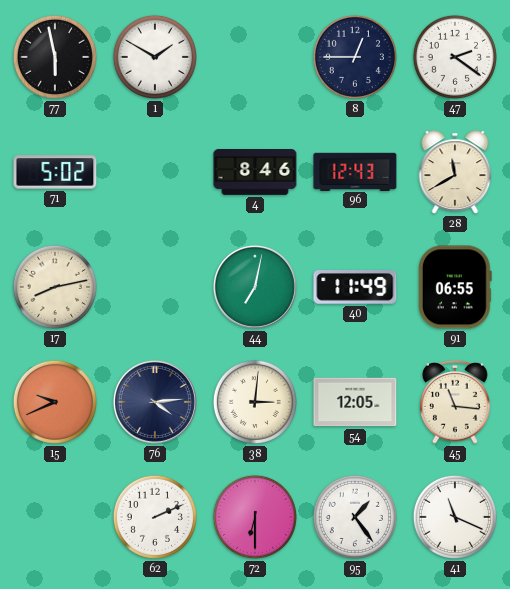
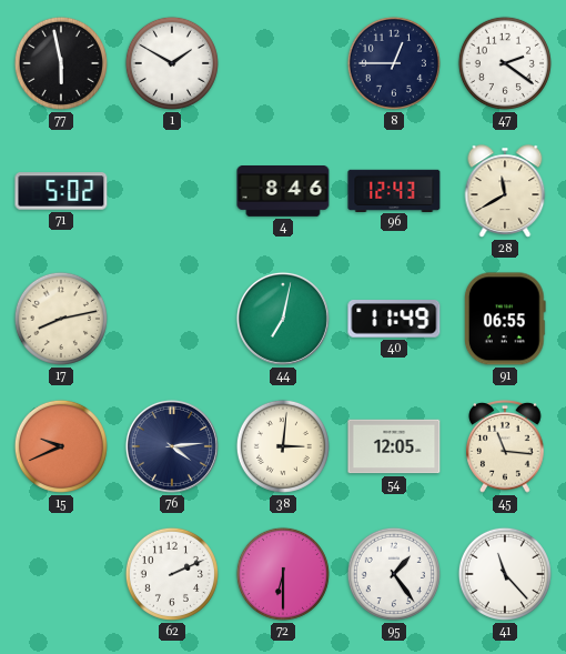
41: 11:19 -> 11:23 (505, 574)
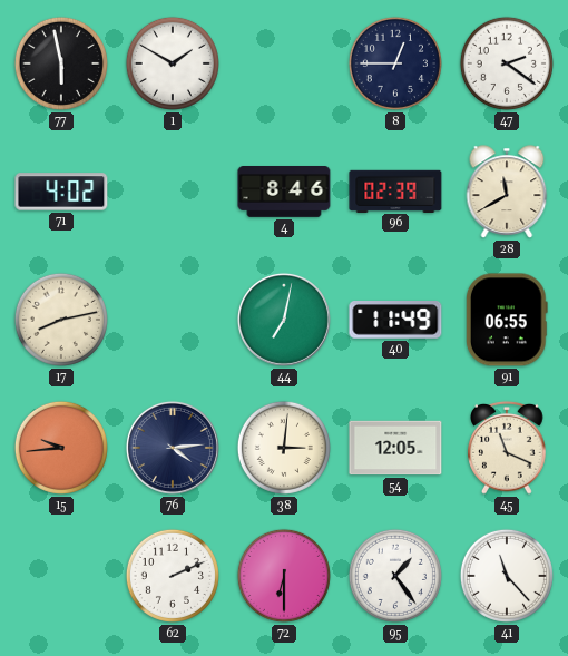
71: 5:02 -> 4:02 (61, 192)
96: 12:43 -> 02:39 (395, 190)
15: 9:41 -> 9:44 (61, 448)
45: 11:16 -> 11:19 (507, 448)
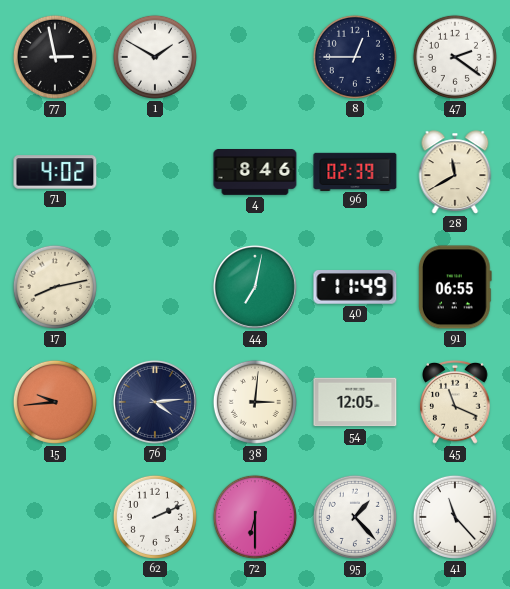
77: 5:58 -> 2:58 (55, 57)
95: 1:24 -> 1:23 (355, 517)
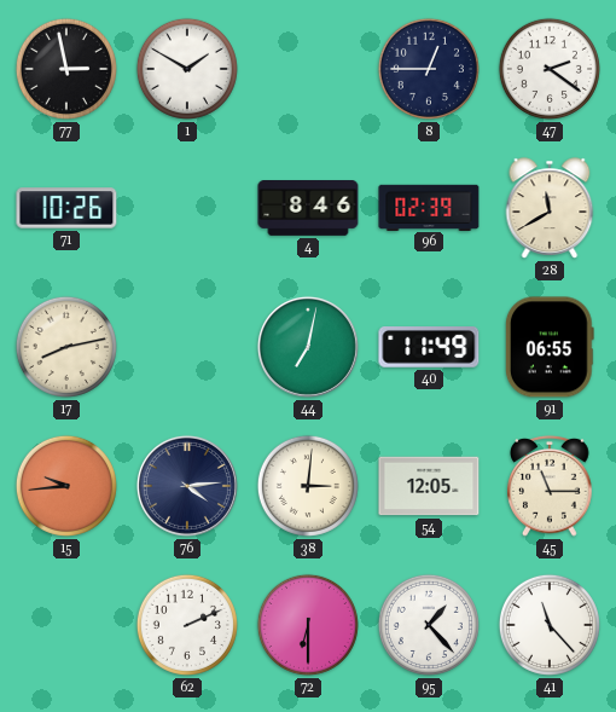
71: 4:02 -> 10:26 (66, 208)
45: 11:19 -> 11:15 (550, 486)
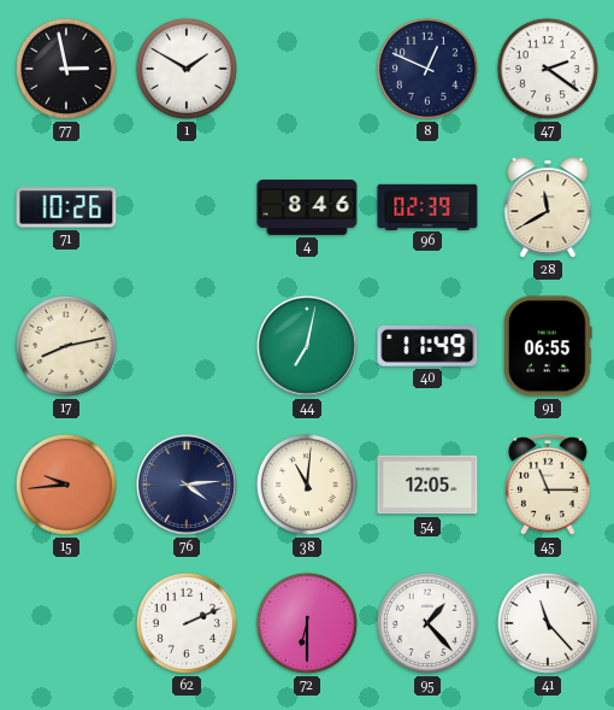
8: 12:45 -> 12:49 (427, 69)
38: 3:01 -> 11:01 (307, 485)
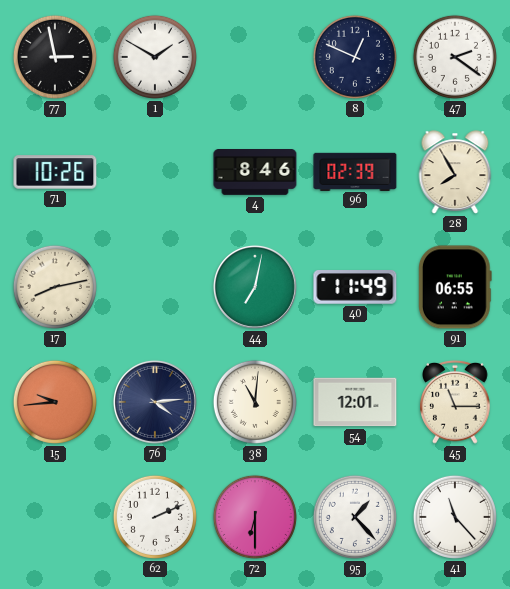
28: 11:40 -> 7:55 (455, 172)
54: 12:05 -> 12:01 (355, 402)
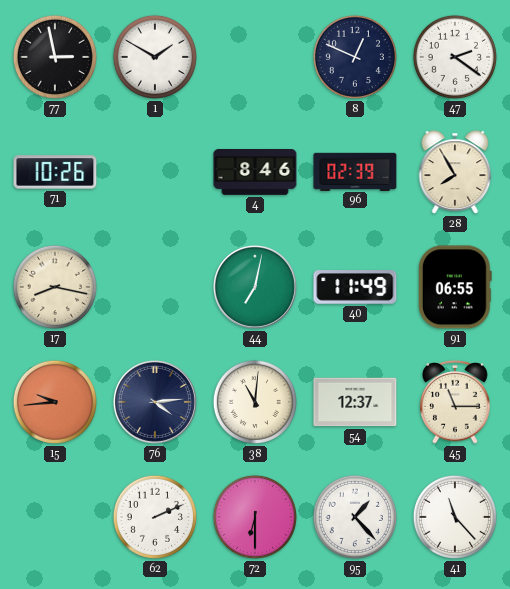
17: 8:13 -> 8:17 (55, 287)
54: 12:01 -> 12:37 (355, 402)
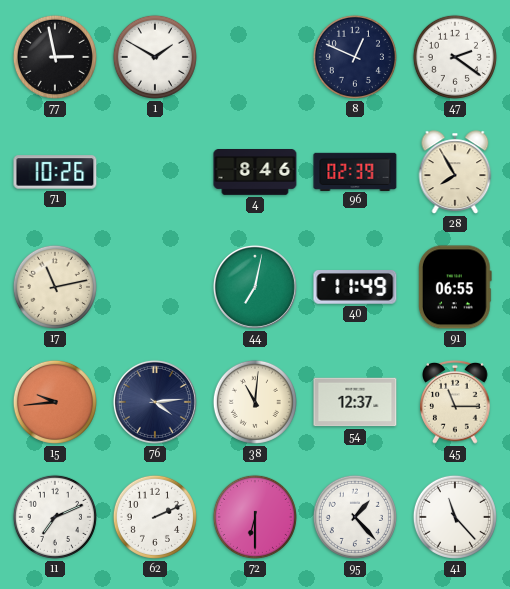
17: 8:17 -> 11:13 (55, 287)
11: none -> 7:11 (55, 517)
